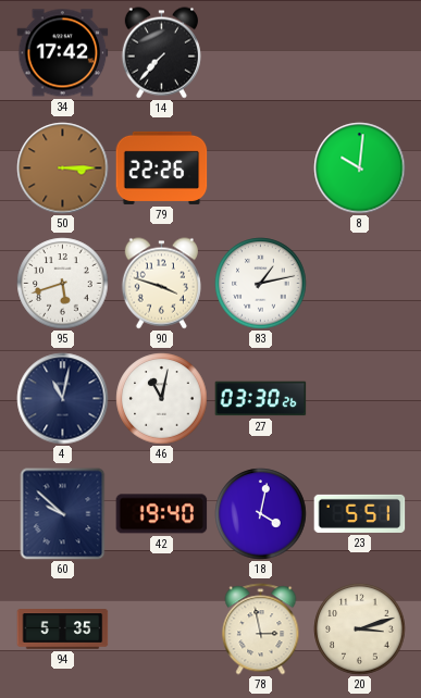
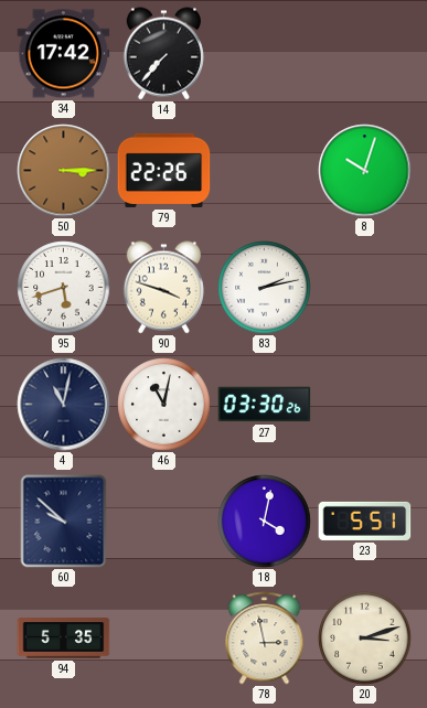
8: 10:01 -> 10:03 (365, 171)
83: 1:13 -> 2:13 (265, 288)
42: 19:40 -> none (162, 514)
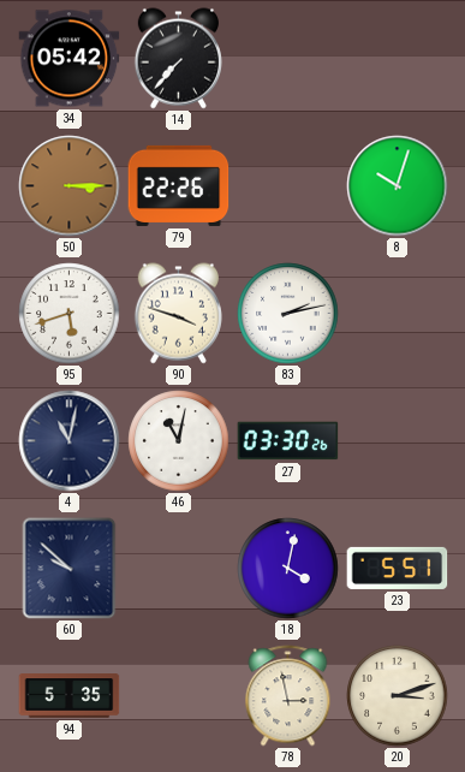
34: 17:42 -> 05:42 (70, 59)
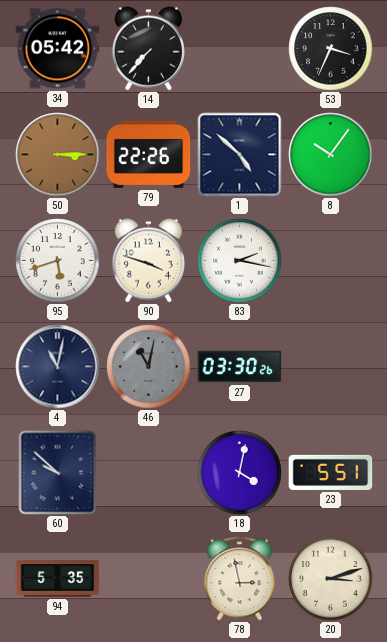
53: none -> 3:34 (331, 49)
1: none -> 4:52 (240, 155)
8: 10:03 -> 10:06 (331, 155)
83: 2:13 -> 2:17 (240, 261)
46 dial: white -> grey (149, 367)
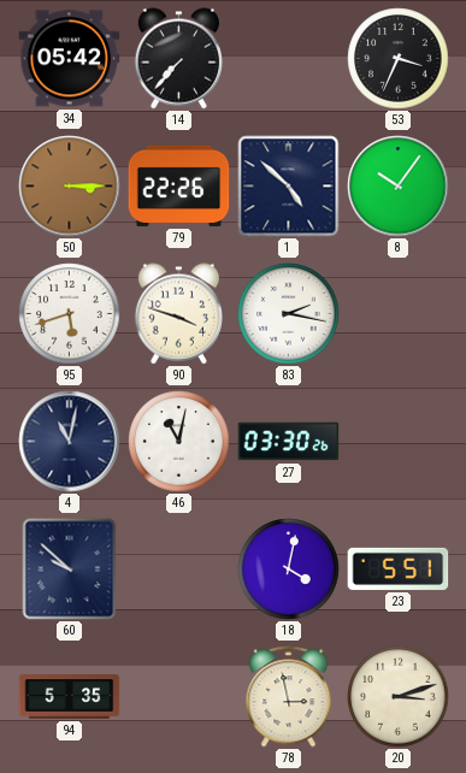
46 dial: grey -> white (179, 442)
